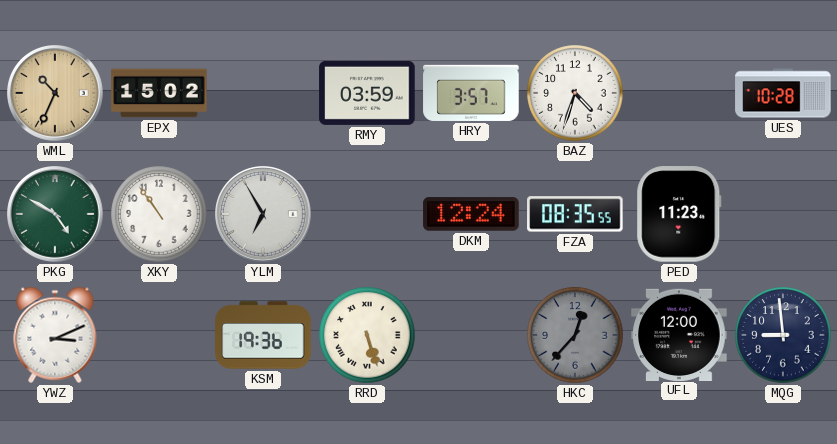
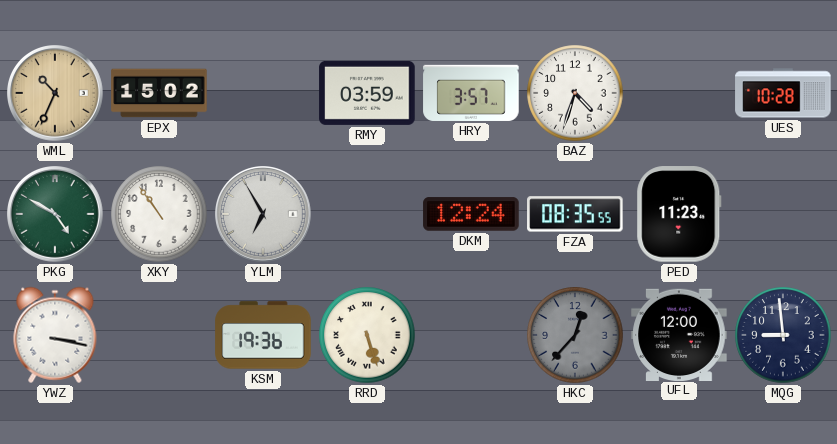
YWZ: 3:11 -> 3:17 (55, 335)
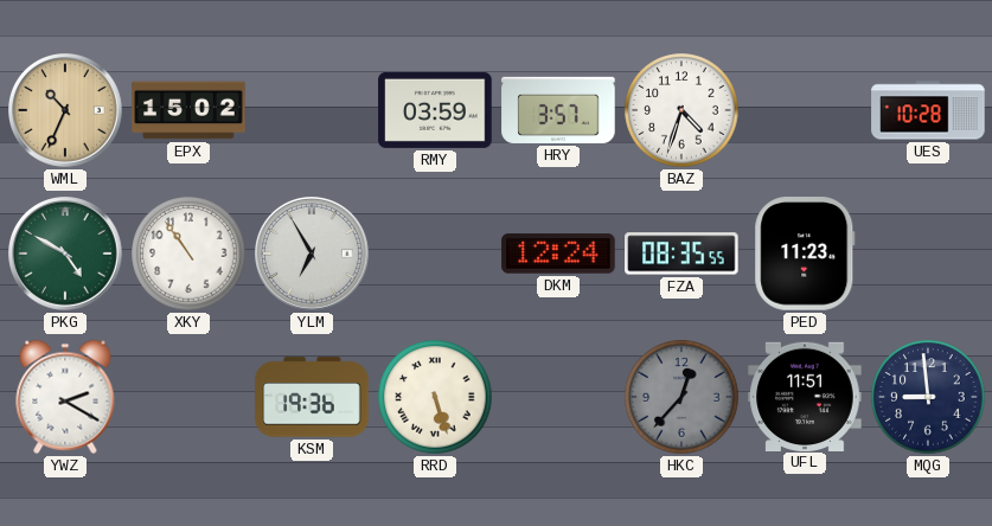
YWZ: 3:17 -> 2:20 (65, 397)
UFL: 12:00 -> 11:51 (805, 396)
